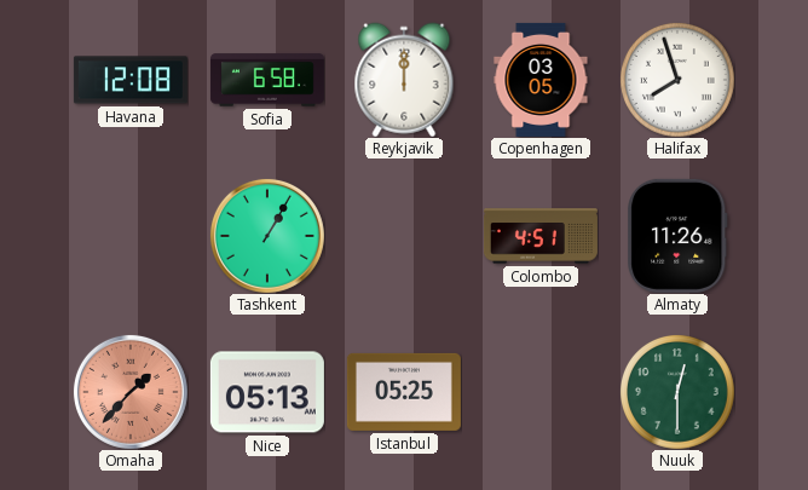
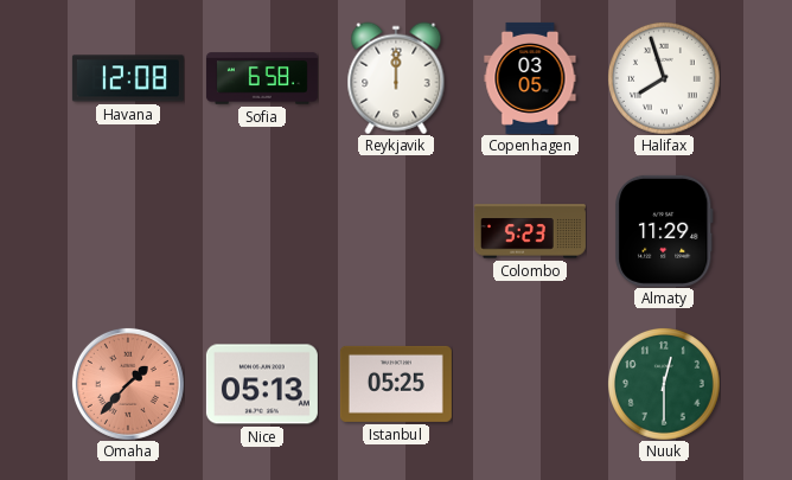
Tashkent: 1:05 -> none (267, 236)
Colombo: 4:51 -> 5:23 (530, 231)
Almaty: 11:26 -> 11:29 (664, 231)
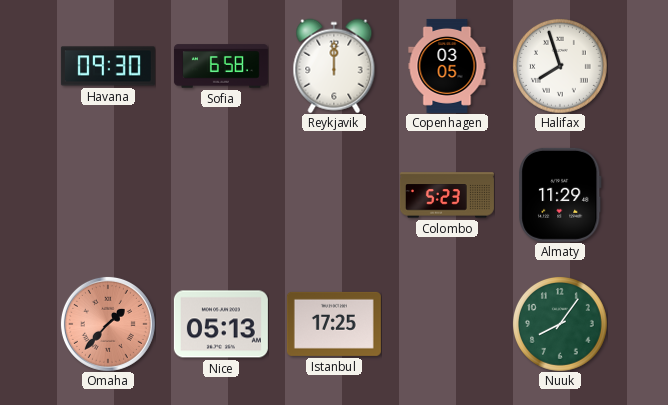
Havana: 12:08 -> 09:30 (108, 66)
Istanbul: 05:25 -> 17:25 (334, 324)
Nuuk: 12:30 -> 8:06 (560, 324)
